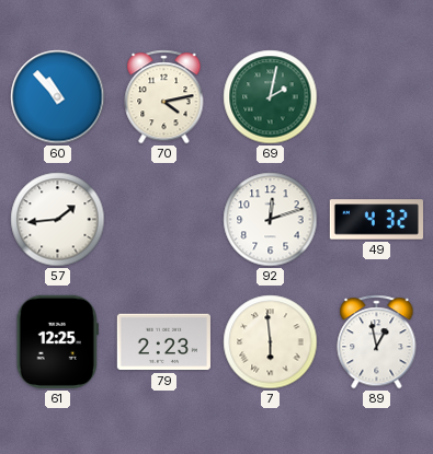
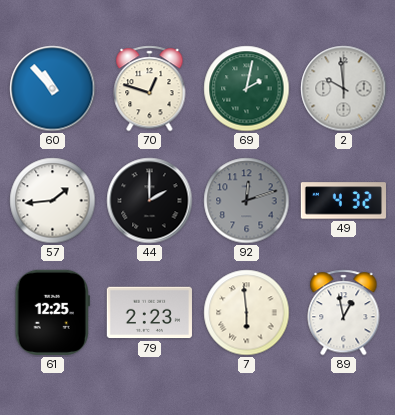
70: 4:13 -> 12:48 (150, 89)
2: none -> 9:59 (344, 89)
44: none -> 2:00 (150, 201)
92 dial: white -> grey (247, 201)
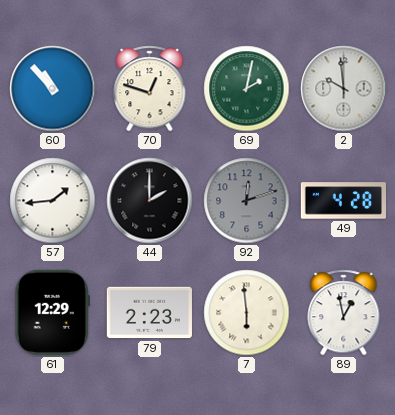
49: 4:32 -> 4:28 (343, 201)
61: 12:25 -> 12:29 (52, 312)
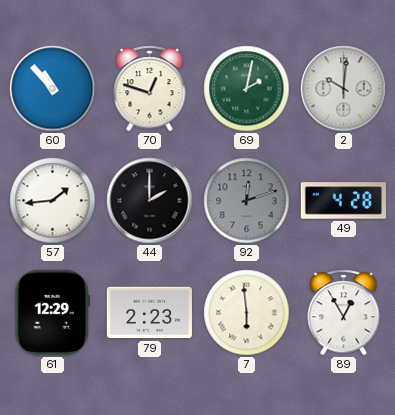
2: 9:59 -> 10:01 (344, 89)
89: 12:58 -> 12:55 (344, 313)
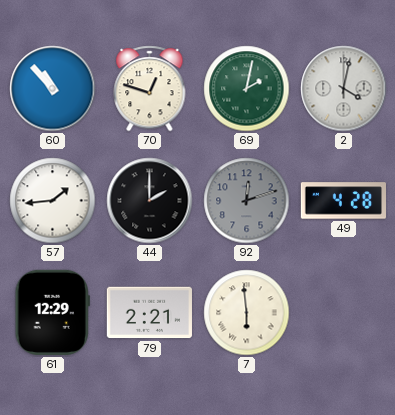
2: 10:01 -> 4:02 (344, 89)
79: 2:23 -> 2:21 (149, 313)
89: 12:55 -> none (344, 313)
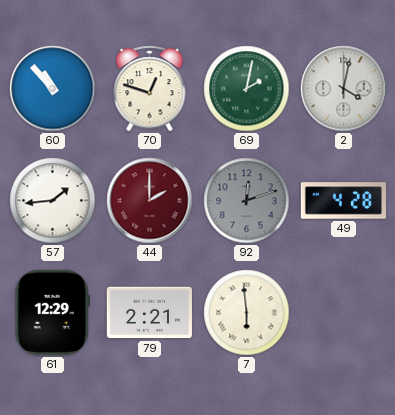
44 dial: black -> burgundy (150, 201)
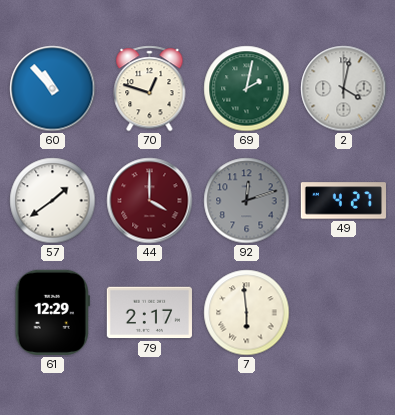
57: 1:44 -> 1:39 (53, 201)
44: 2:00 -> 4:00 (150, 201)
49: 4:28 -> 4:27 (343, 201)
79: 2:21 -> 2:17 (149, 313)
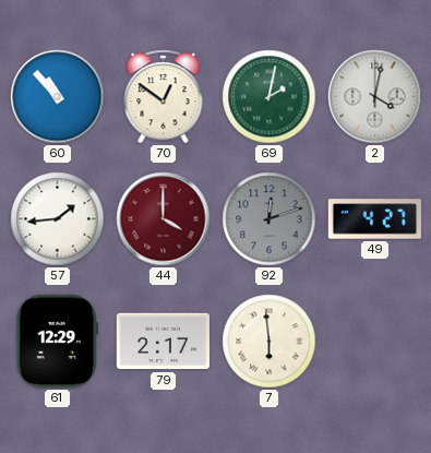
70: 12:48 -> 12:51 (164, 97)
57: 1:39 -> 1:44 (58, 219)
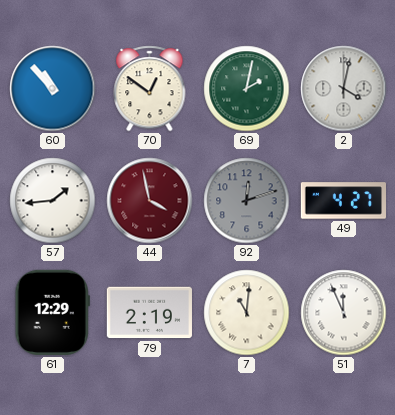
44: 4:00 -> 3:58 (150, 201)
79: 2:17 -> 2:19 (149, 313)
7: 5:59 -> 11:01 (247, 313)
51: none -> 11:56 (344, 313)
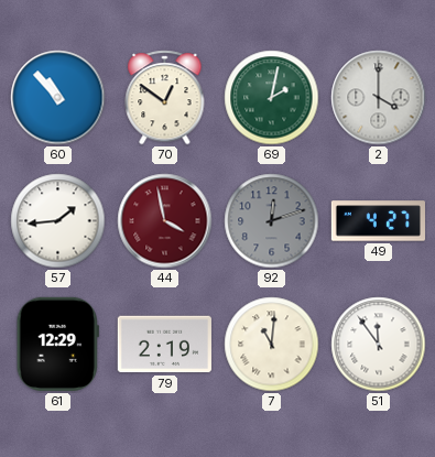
2: 4:02 -> 4:00 (379, 98)
51: 11:56 -> 11:54 (379, 345)
